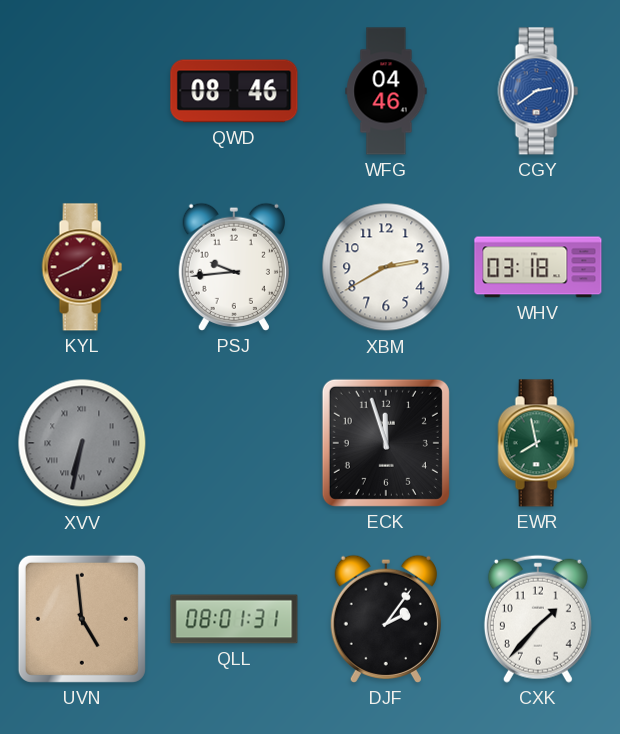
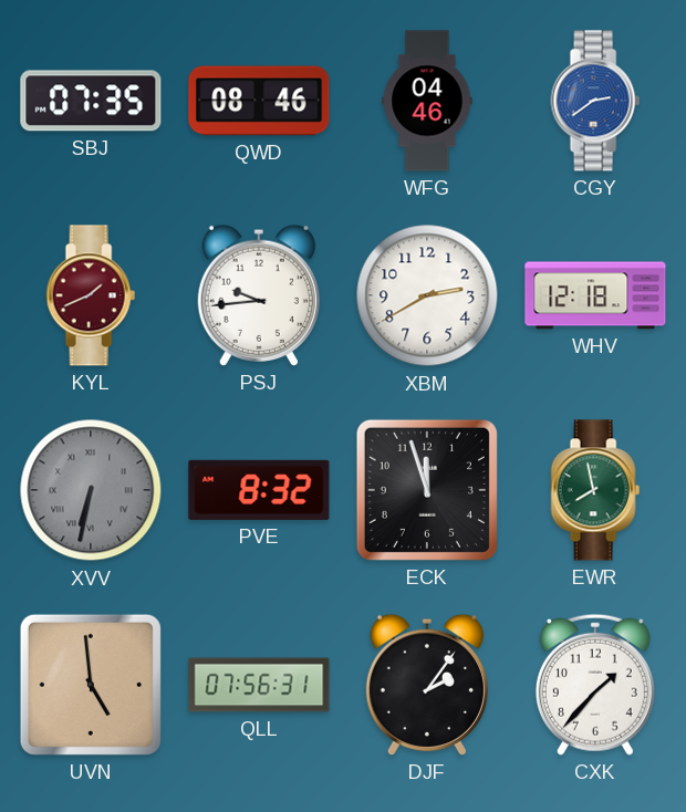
SBJ: none -> 07:35 (91, 101)
WHV: 03:18 -> 12:18 (595, 295)
PVE: none -> 8:32 (259, 490)
QLL: 08:01 -> 07:56 (259, 685)
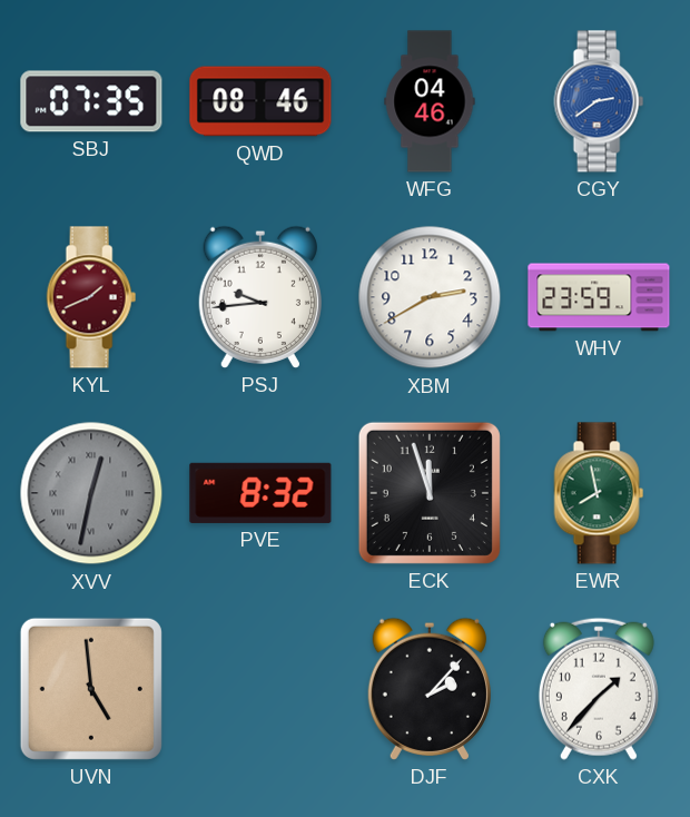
WHV: 12:18 -> 23:59 (599, 297)
XVV: 6:32 -> 12:32 (91, 493)
QLL: 07:56 -> none (259, 685)
DJF: 2:06 -> 2:07 (430, 689)
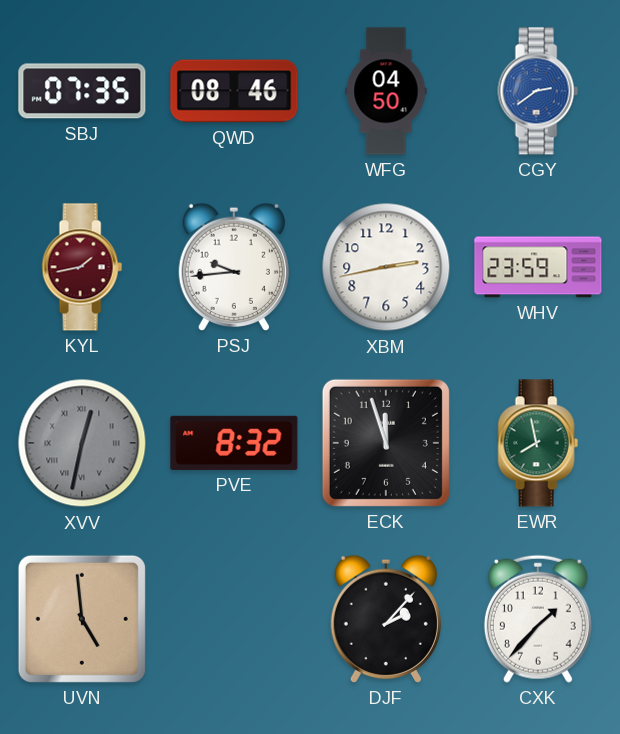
WFG: 04:46 -> 04:50 (386, 91)
KYL: 1:41 -> 1:43 (82, 267)
XBM: 2:40 -> 2:43 (386, 267)
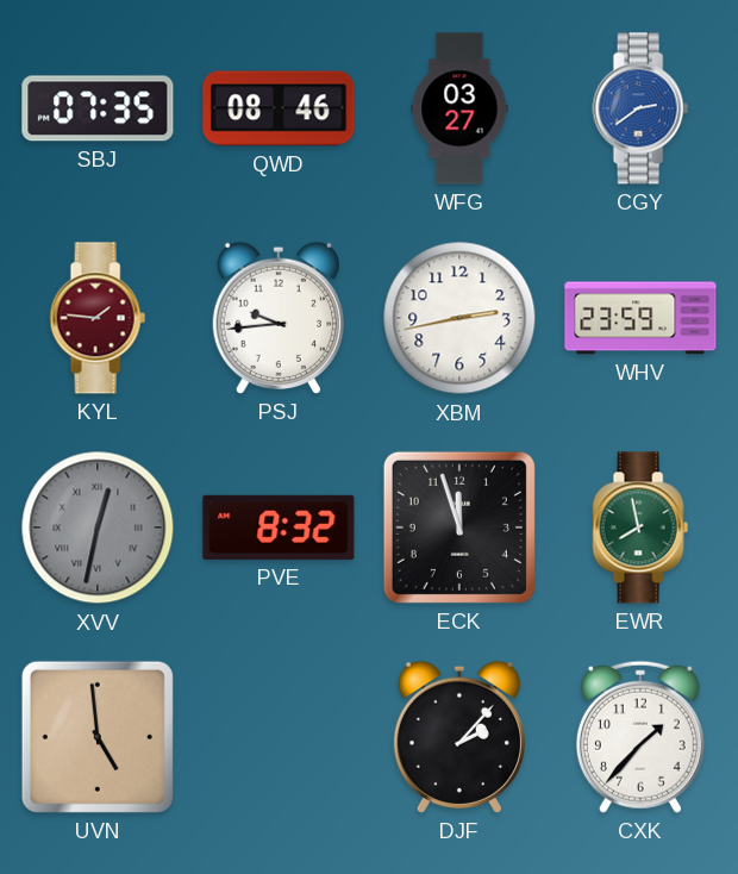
WFG: 04:50 -> 03:27 (459, 108)
KYL: 1:43 -> 1:46 (98, 318)
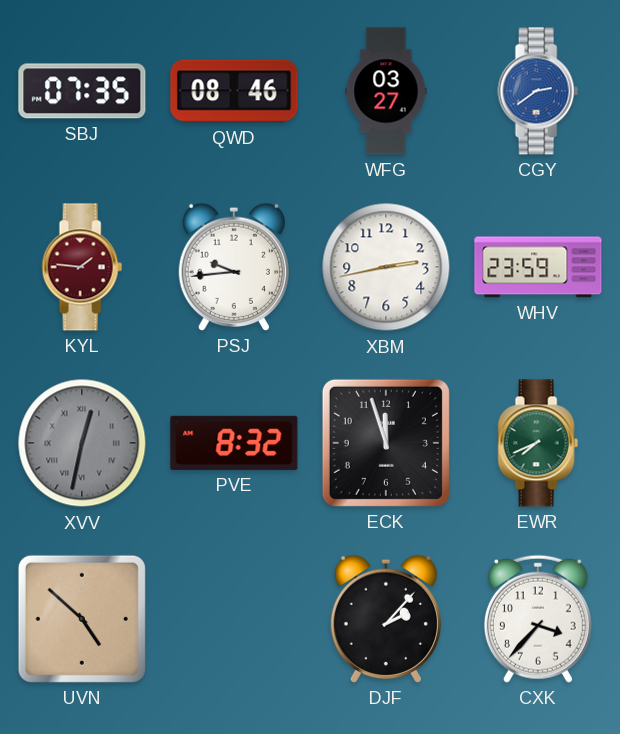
EWR: 7:58 -> 7:41 (538, 443)
UVN: 4:59 -> 4:52 (82, 619)
CXK: 1:37 -> 3:37 (538, 619)
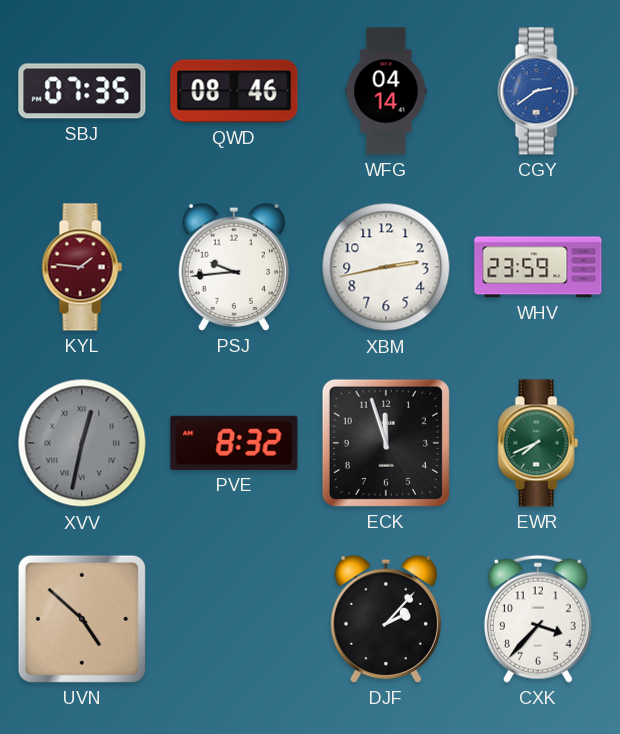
WFG: 03:27 -> 04:14 (386, 91)
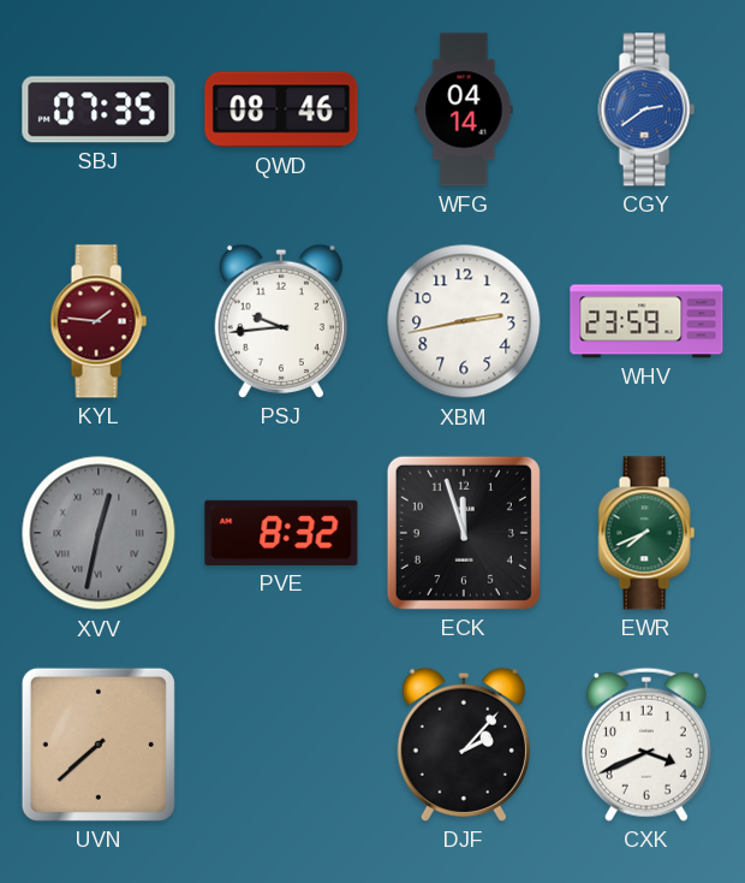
UVN: 4:52 -> 7:38 (99, 745)
CXK: 3:37 -> 3:41 (646, 745)
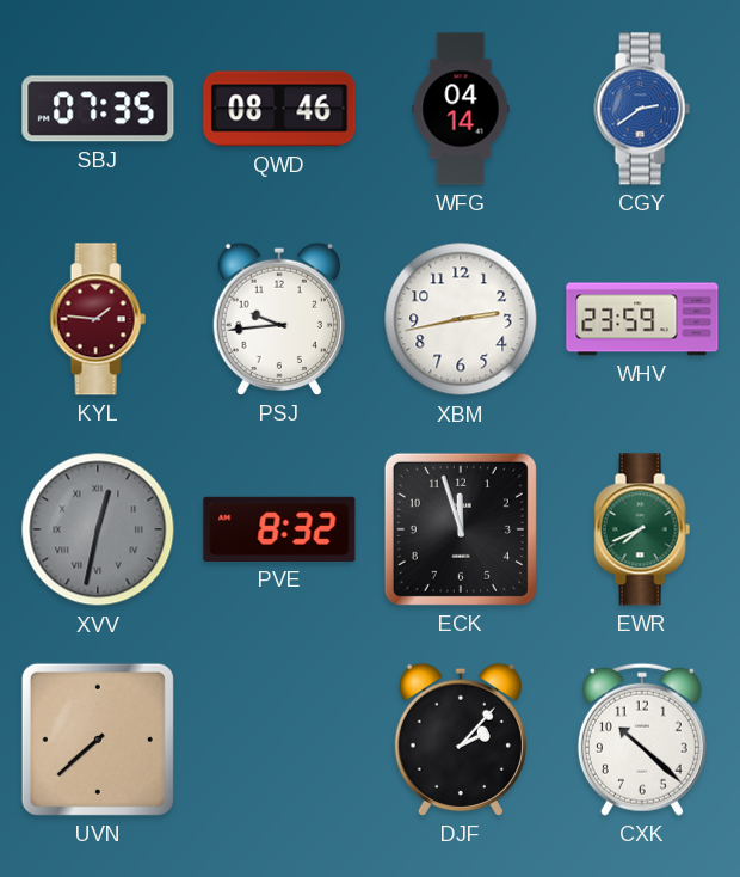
CXK: 3:41 -> 10:22 (642, 740)
